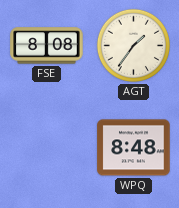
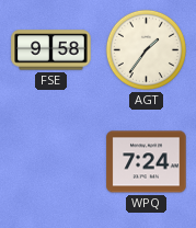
FSE: 8:08 -> 9:58 (51, 50)
WPQ: 8:48 -> 7:24 (147, 162)
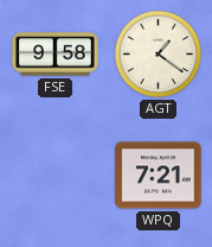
AGT: 1:36 -> 1:21 (158, 53)
WPQ: 7:24 -> 7:21 (159, 176)
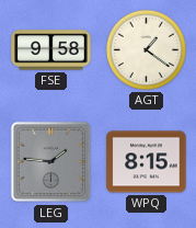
LEG: none -> 1:46 (51, 162)
WPQ: 7:21 -> 8:15 (147, 162)
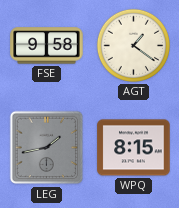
LEG: 1:46 -> 1:43 (47, 148)
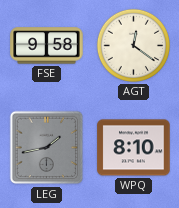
AGT: 1:21 -> 12:21 (133, 45)
WPQ: 8:15 -> 8:10 (134, 148)
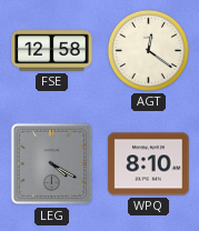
FSE: 9:58 -> 12:58 (52, 51)
LEG: 1:43 -> 4:20 (52, 164)
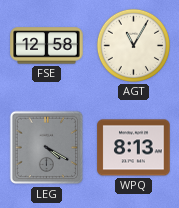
AGT: 12:21 -> 11:05 (133, 45)
WPQ: 8:10 -> 8:13 (134, 148)
